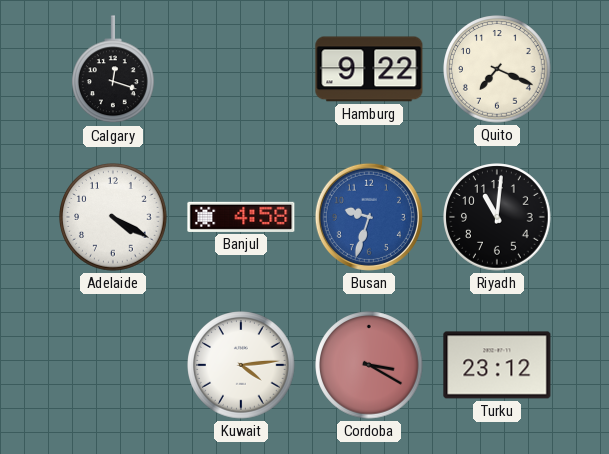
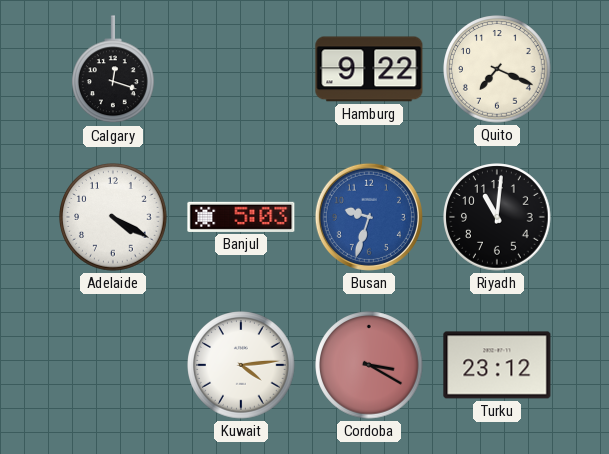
Banjul: 4:58 -> 5:03 (241, 217)
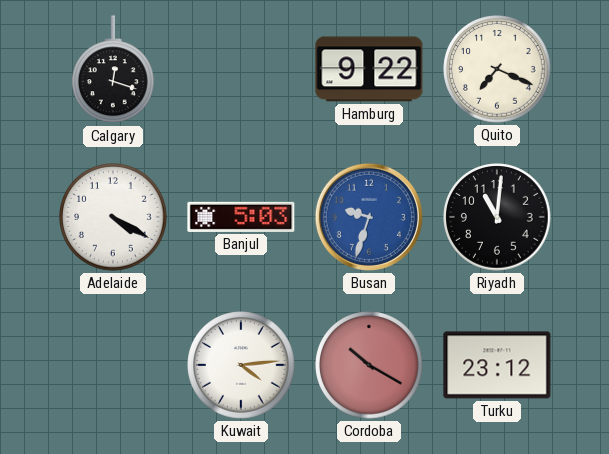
Cordoba: 3:20 -> 10:20 (369, 365)
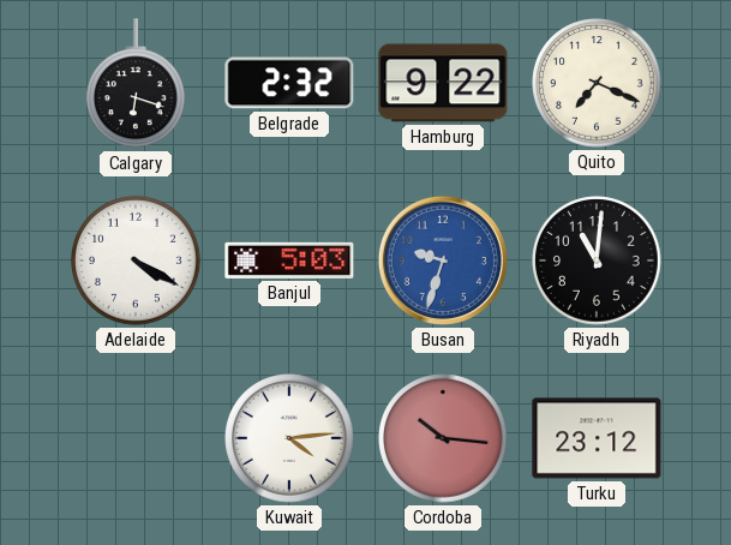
Calgary: 12:18 -> 6:18 (137, 84)
Belgrade: none -> 2:32 (289, 83)
Cordoba: 10:20 -> 10:16 (443, 438)
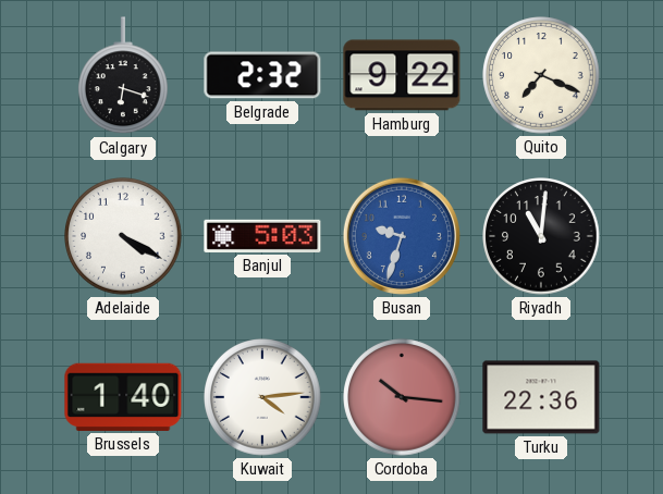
Brussels: none -> 1:40 (123, 397)
Turku: 23:12 -> 22:36 (541, 397)
